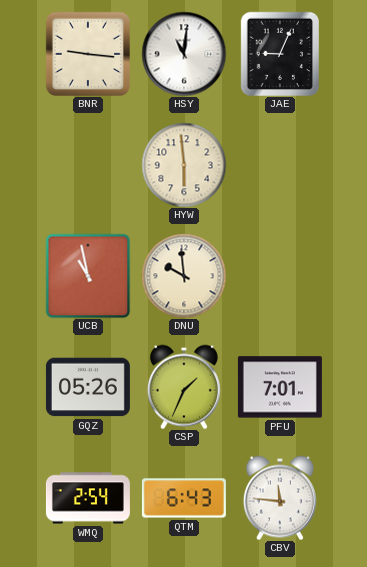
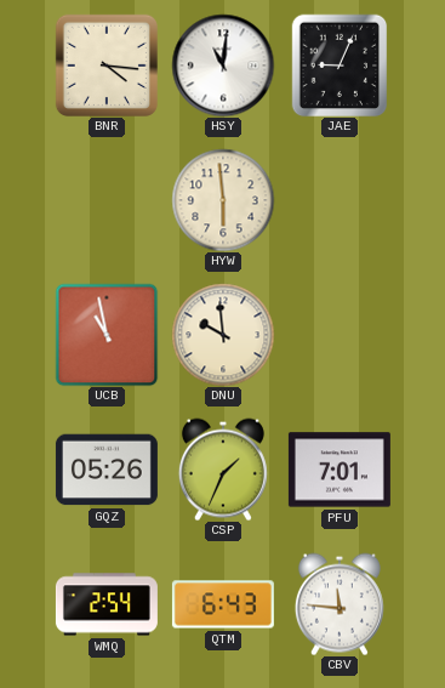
BNR: 9:16 -> 4:16 (107, 66)
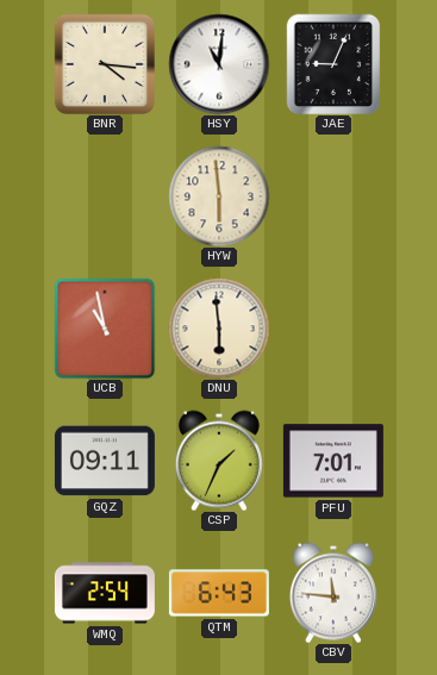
DNU: 9:59 -> 5:59 (219, 329)
GQZ: 05:26 -> 09:11 (105, 461)
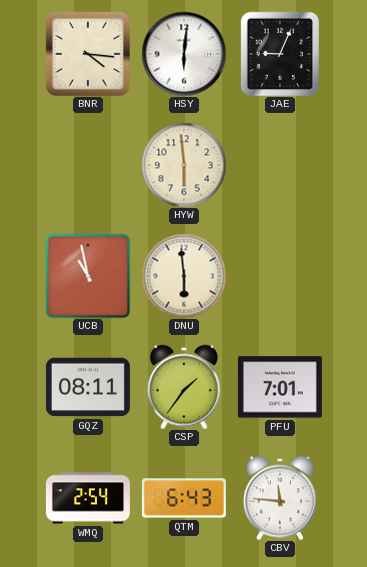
HSY: 11:01 -> 6:01 (184, 54)
GQZ: 09:11 -> 08:11 (88, 387)
CSP: 1:34 -> 1:36 (184, 387)
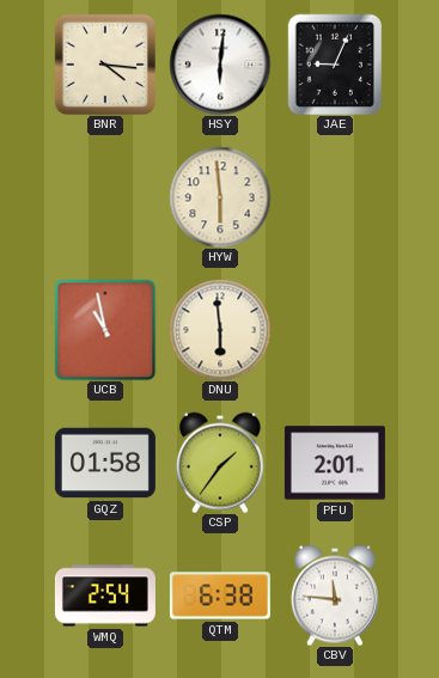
GQZ: 08:11 -> 01:58 (105, 463)
PFU: 7:01 -> 2:01 (335, 463)
QTM: 6:43 -> 6:38 (220, 595)
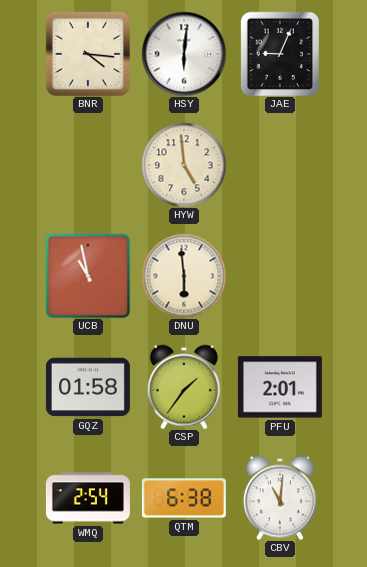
HYW: 5:59 -> 4:59 (184, 165)
CBV: 11:46 -> 11:01 (280, 498)
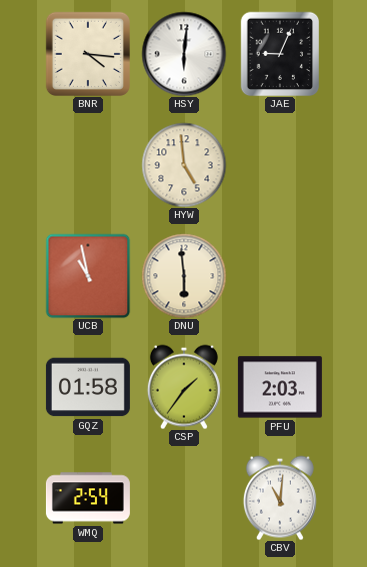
PFU: 2:01 -> 2:03 (280, 387)
QTM: 6:38 -> none (184, 498)
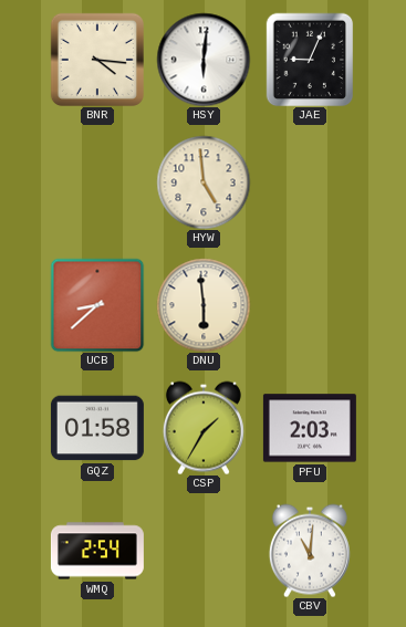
UCB: 10:58 -> 8:38 (97, 305)
CSP: 1:36 -> 1:35 (204, 428)
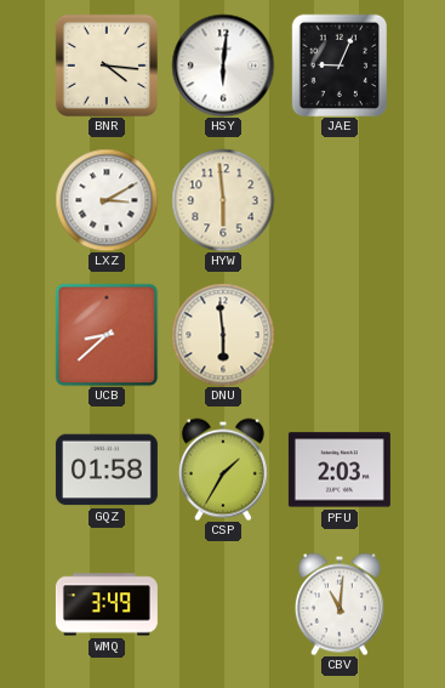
LXZ: none -> 3:10 (107, 200)
HYW: 4:59 -> 5:59 (223, 200)
WMQ: 2:54 -> 3:49 (107, 604)
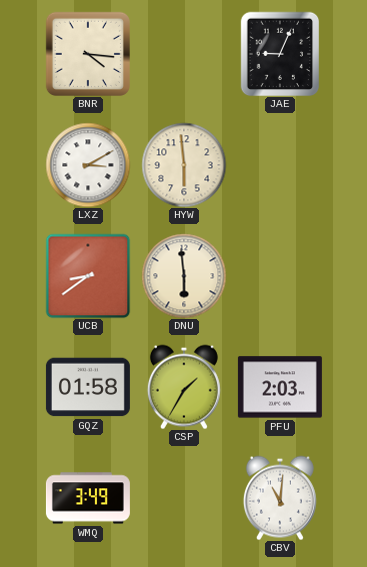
HSY: 6:01 -> none (223, 66)
UCB: 8:38 -> 8:39 (88, 276)
